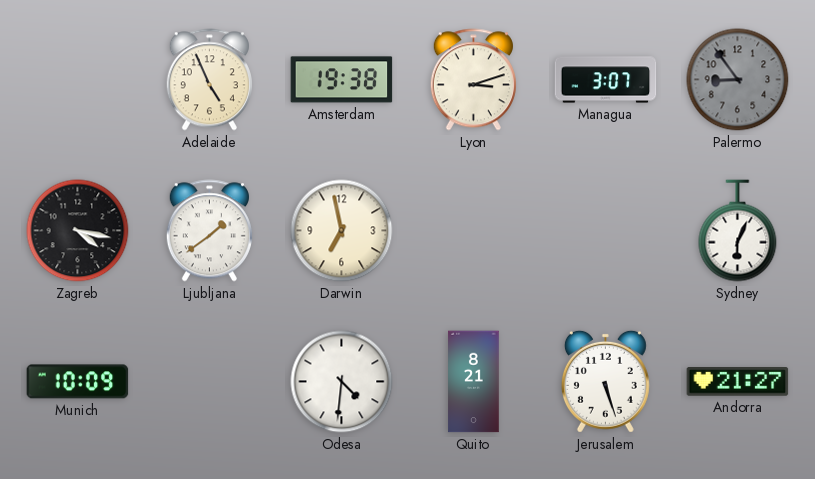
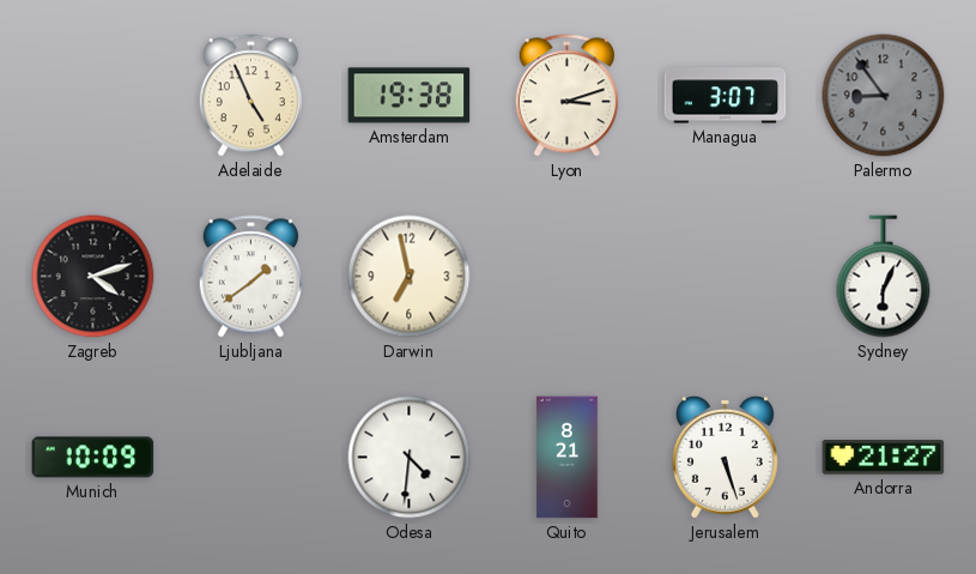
Zagreb: 4:17 -> 4:12 (93, 277)
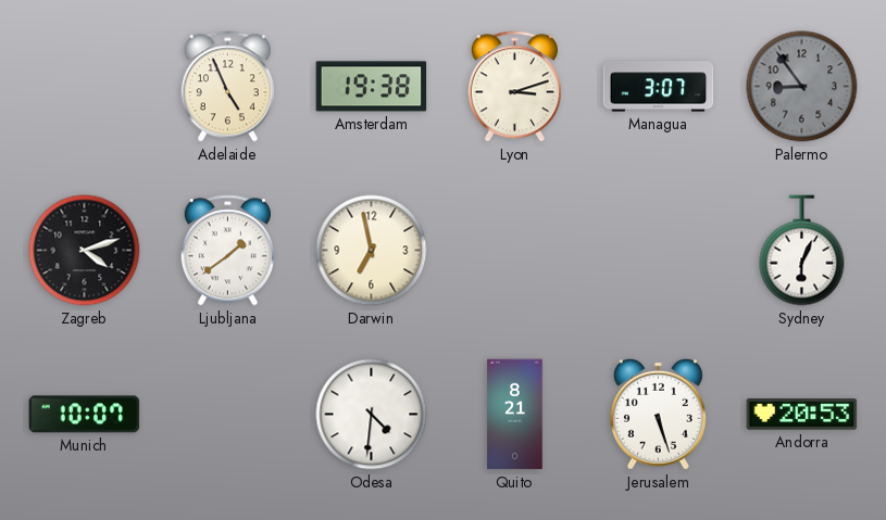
Munich: 10:09 -> 10:07 (85, 415)
Andorra: 21:27 -> 20:53 (802, 415)
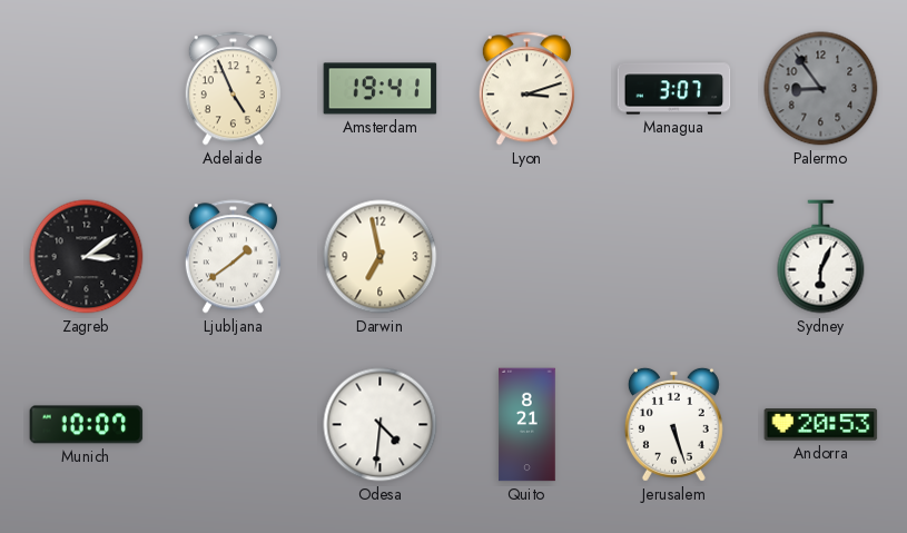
Amsterdam: 19:38 -> 19:41 (381, 89)
Zagreb: 4:12 -> 3:09 (87, 257)
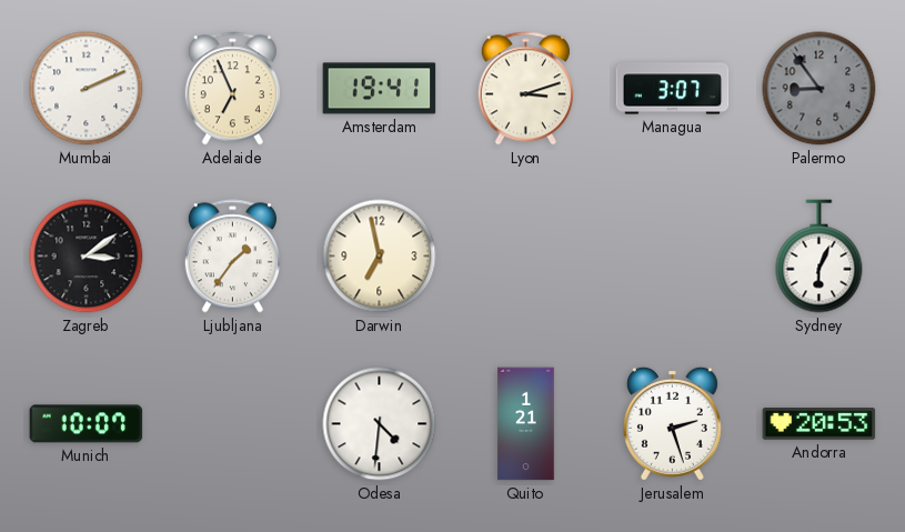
Mumbai: none -> 2:11 (87, 89)
Adelaide: 4:56 -> 6:56 (232, 89)
Ljubljana: 1:39 -> 1:36 (232, 257)
Quito: 8:21 -> 1:21 (526, 424)
Jerusalem: 5:27 -> 2:27 (672, 423)
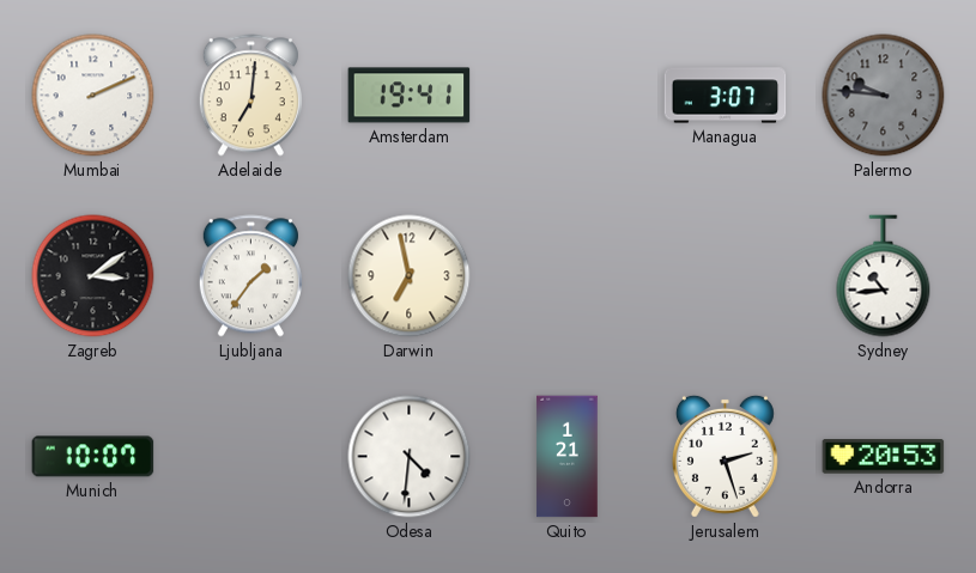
Adelaide: 6:56 -> 7:01 (250, 96)
Lyon: 3:12 -> none (525, 89)
Palermo: 8:54 -> 9:46 (884, 96)
Sydney: 6:04 -> 10:44 (884, 276)
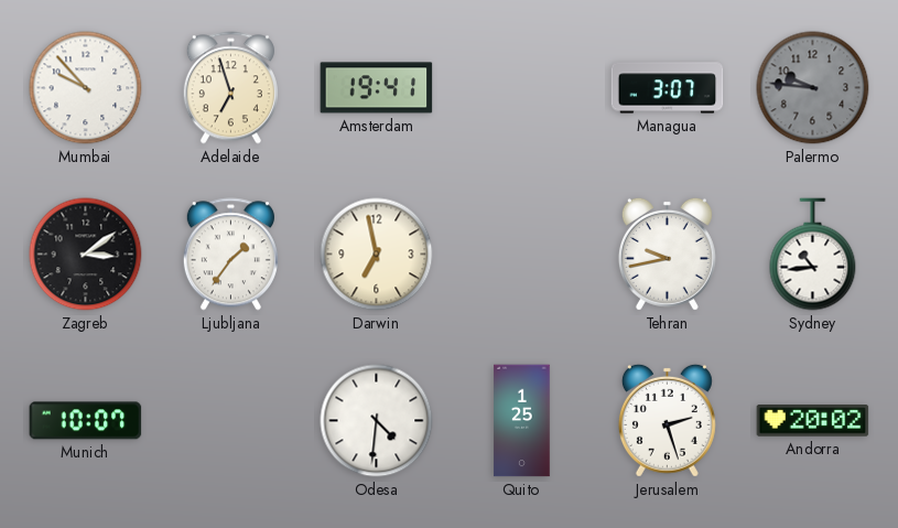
Mumbai: 2:11 -> 9:53 (86, 88)
Adelaide: 7:01 -> 6:57 (230, 88)
Tehran: none -> 9:43 (667, 254)
Quito: 1:21 -> 1:25 (522, 421)
Andorra: 20:53 -> 20:02 (813, 421)
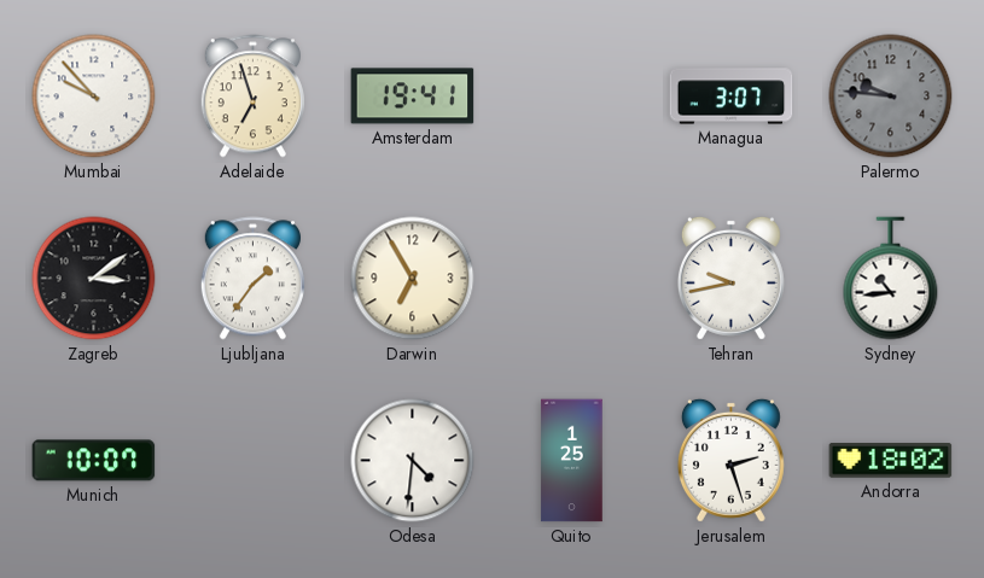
Darwin: 6:58 -> 6:55 (413, 279)
Andorra: 20:02 -> 18:02 (891, 461)
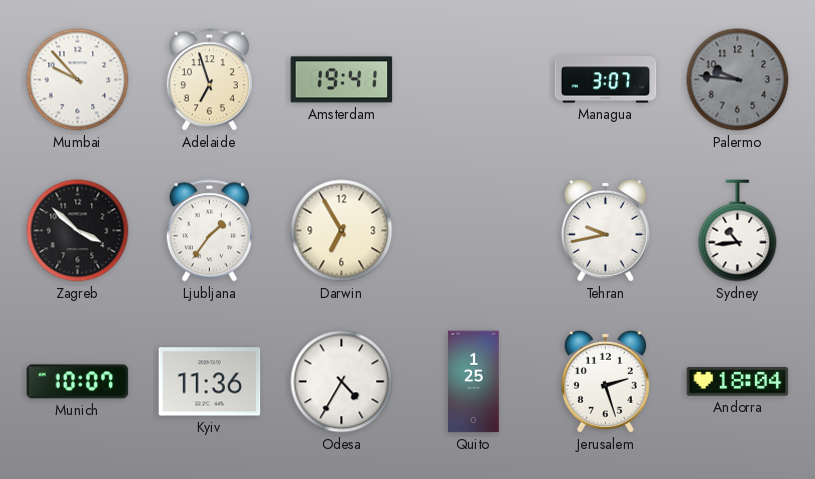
Zagreb: 3:09 -> 3:52 (78, 231)
Kyiv: none -> 11:36 (210, 382)
Odesa: 4:31 -> 4:35 (342, 382)
Andorra: 18:02 -> 18:04 (738, 382)
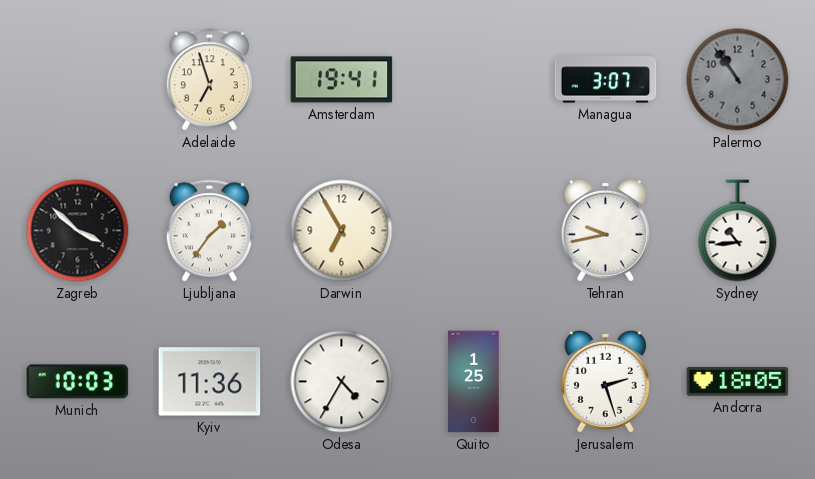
Mumbai: 9:53 -> none (78, 80)
Palermo: 9:46 -> 10:54 (738, 80)
Munich: 10:07 -> 10:03 (78, 382)
Andorra: 18:04 -> 18:05 (738, 382)
